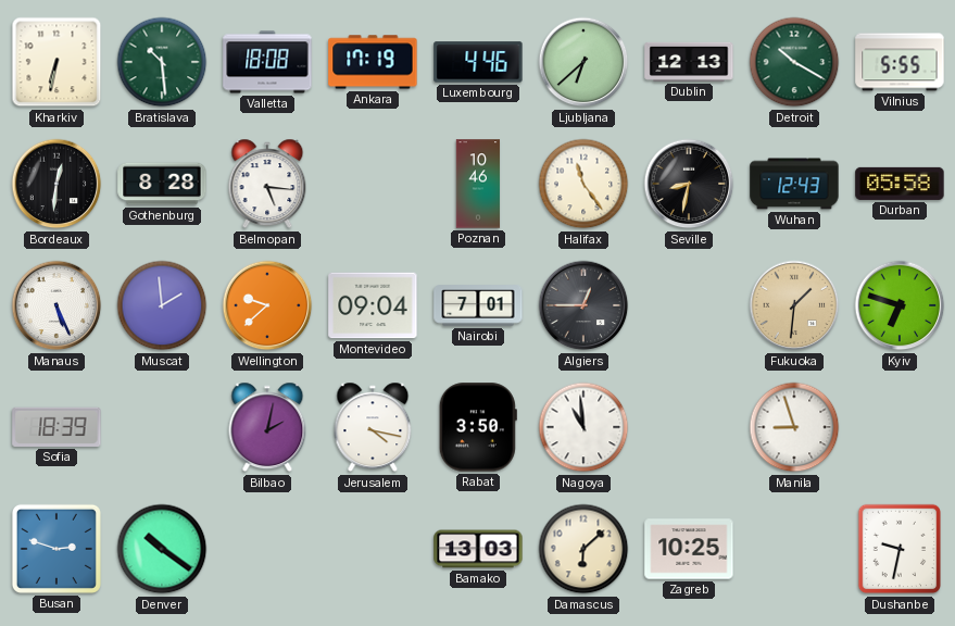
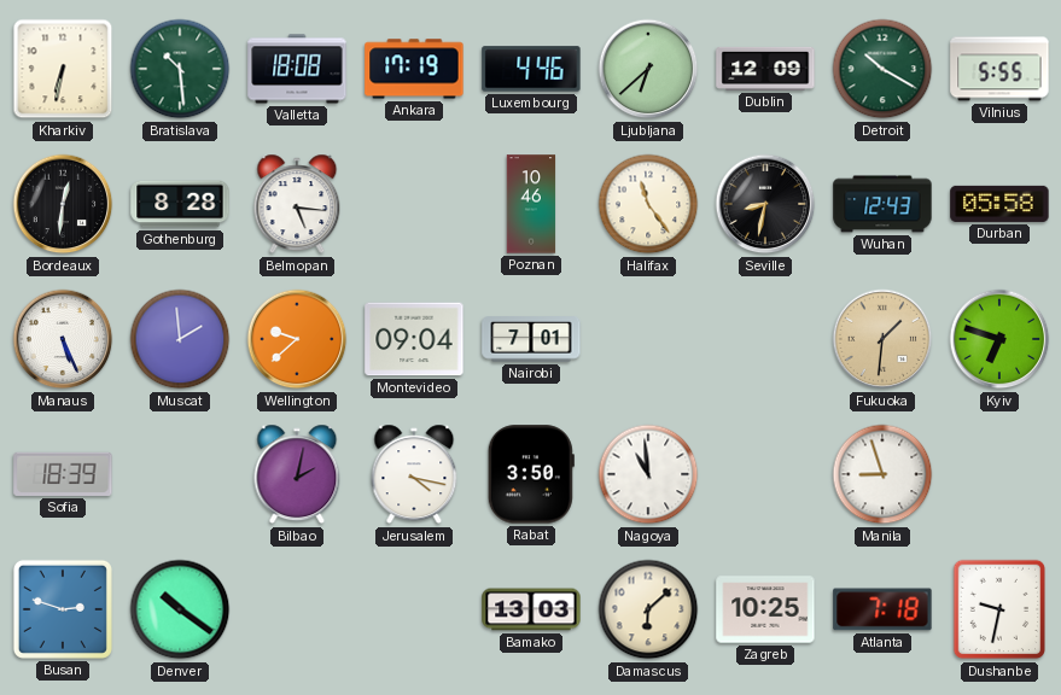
Dublin: 12:13 -> 12:09 (765, 69)
Algiers: 12:45 -> none (583, 305)
Atlanta: none -> 7:18 (882, 609)
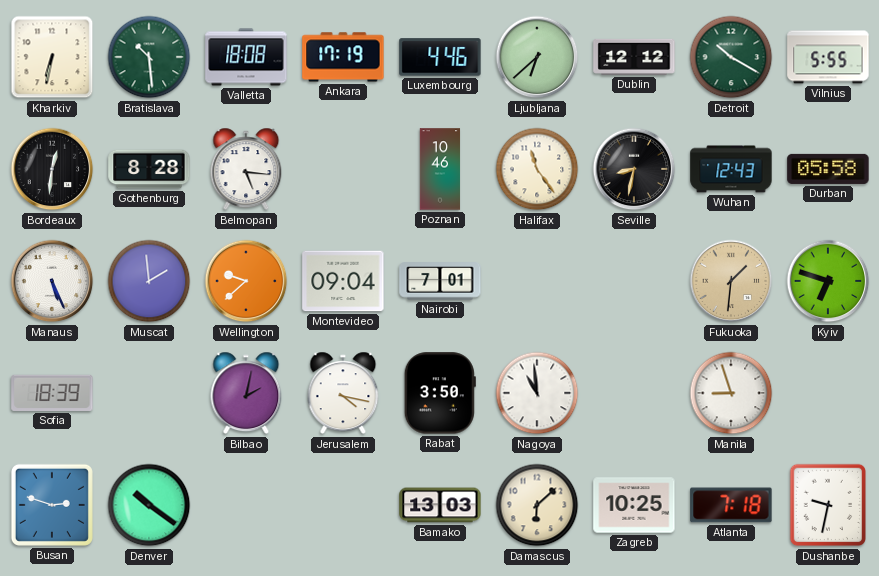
Dublin: 12:09 -> 12:12 (634, 57)
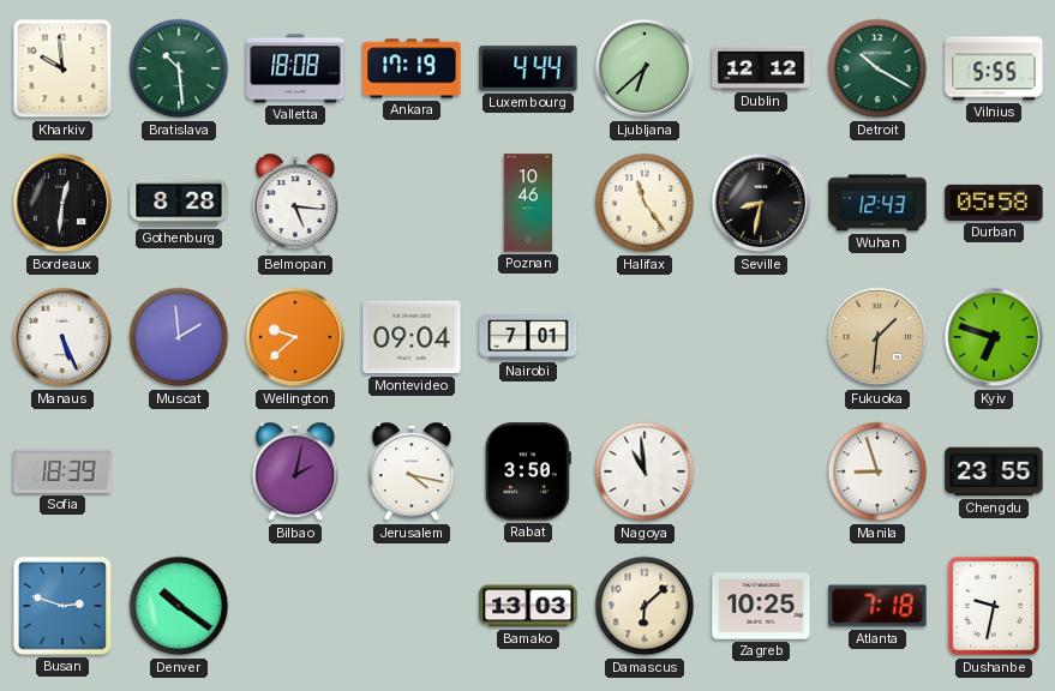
Kharkiv: 6:32 -> 9:59 (62, 68)
Luxembourg: 4:46 -> 4:44 (528, 68)
Chengdu: none -> 23:55 (994, 471)
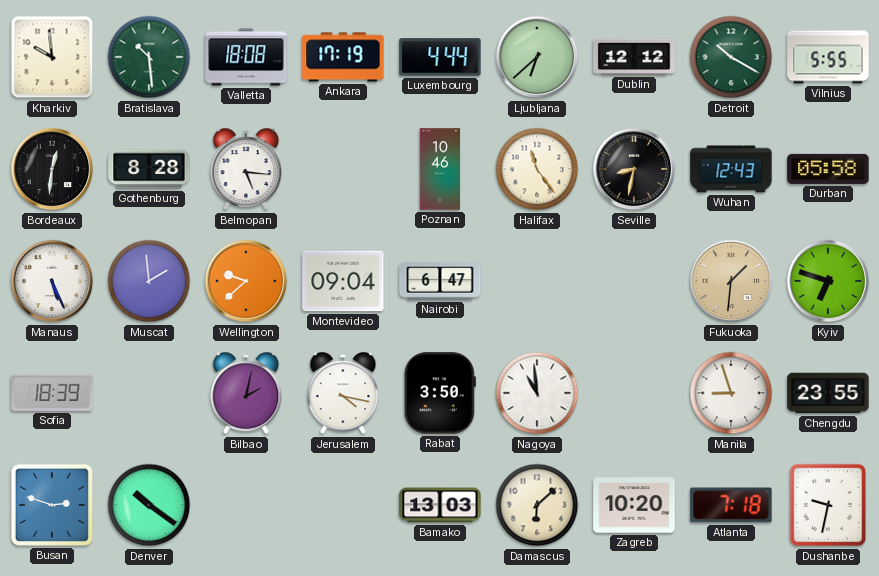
Nairobi: 7:01 -> 6:47 (440, 281)
Zagreb: 10:25 -> 10:20 (634, 505)
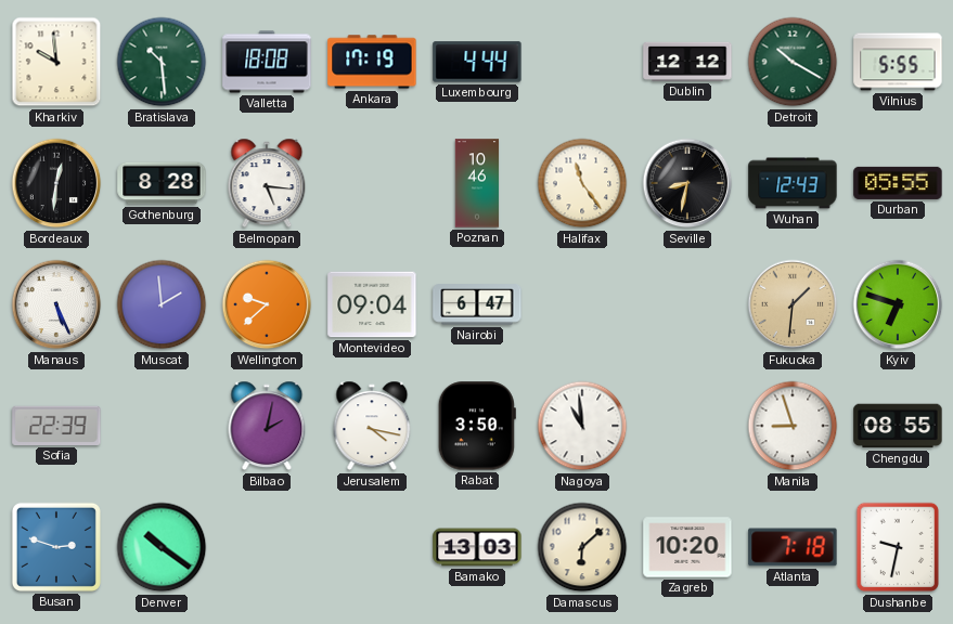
Ljubljana: 6:38 -> none (537, 57)
Durban: 05:58 -> 05:55 (898, 183)
Sofia: 18:39 -> 22:39 (56, 426)
Chengdu: 23:55 -> 08:55 (898, 426)
